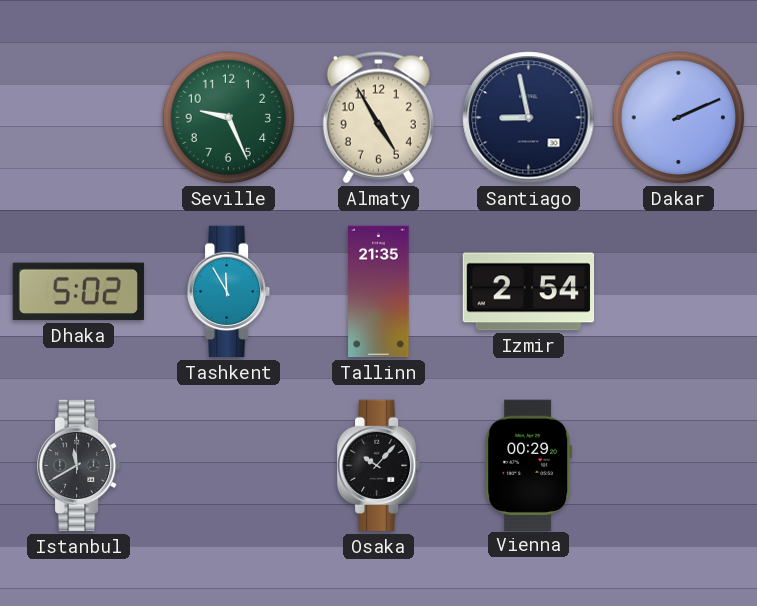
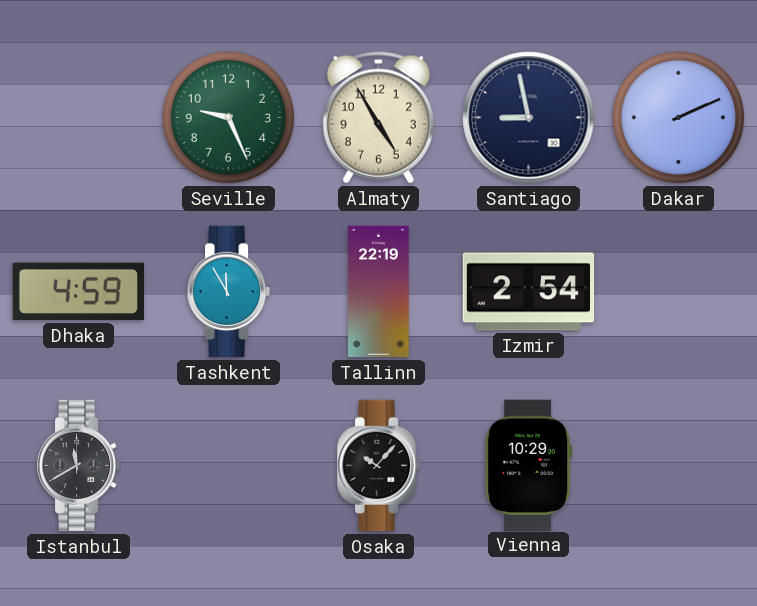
Dhaka: 5:02 -> 4:59 (78, 292)
Tallinn: 21:35 -> 22:19 (379, 292)
Vienna: 00:29 -> 10:29 (528, 465)
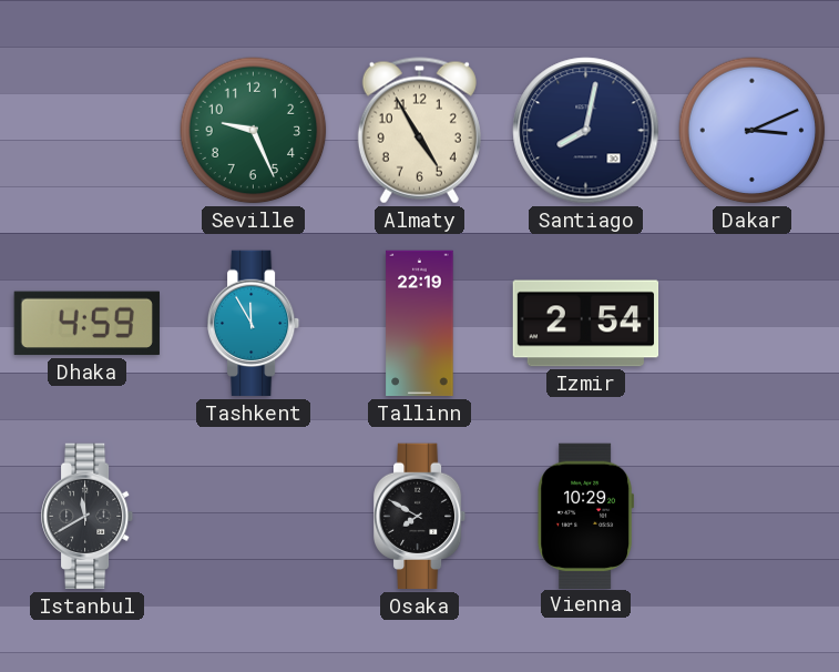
Santiago: 8:58 -> 8:02 (586, 131)
Dakar: 2:11 -> 3:11 (753, 131)
Osaka: 10:07 -> 7:50 (421, 517)
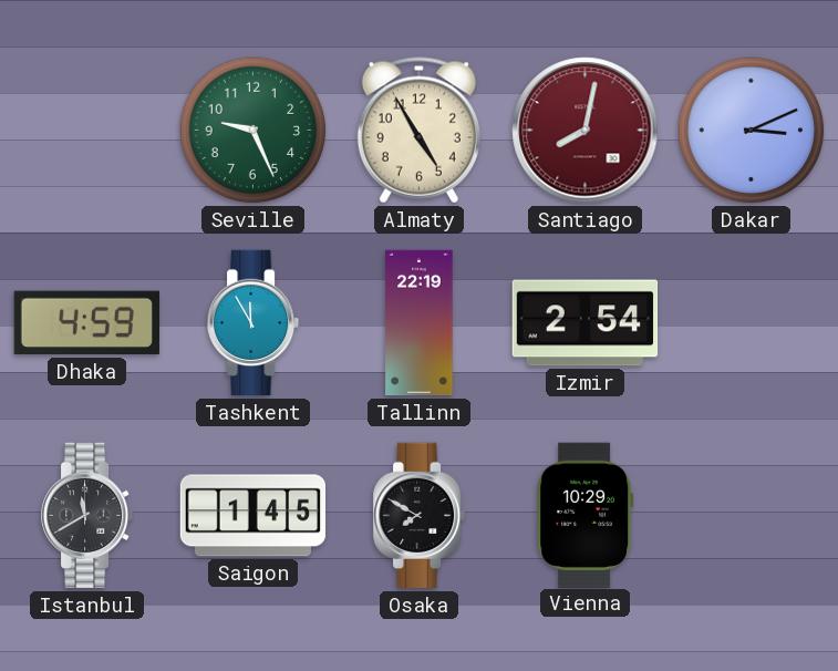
Santiago dial: navy -> burgundy (586, 131)
Saigon: none -> 1:45 (254, 516)
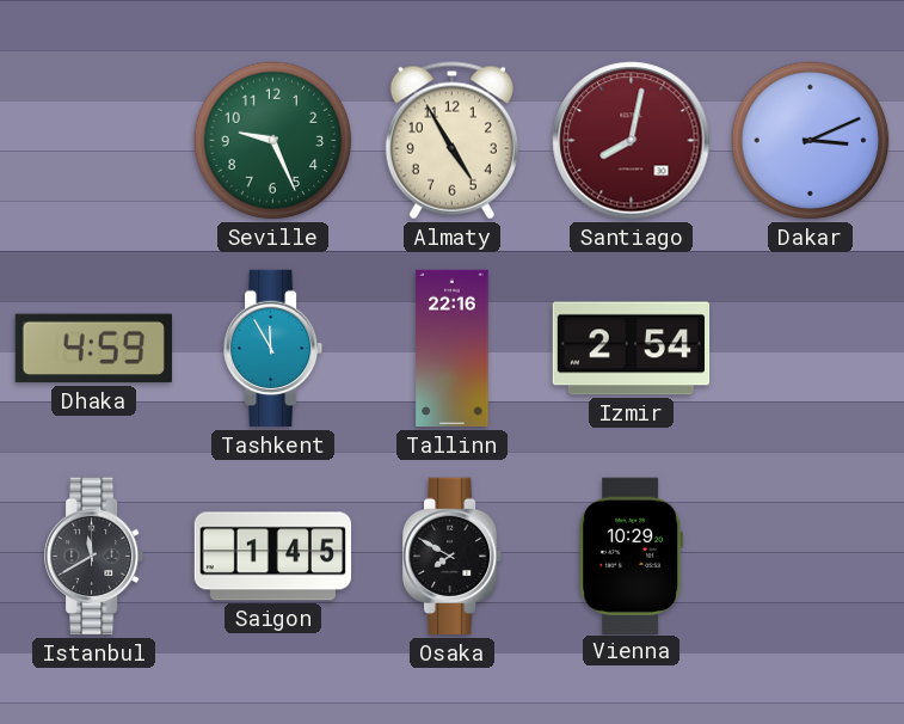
Tallinn: 22:19 -> 22:16 (453, 349)
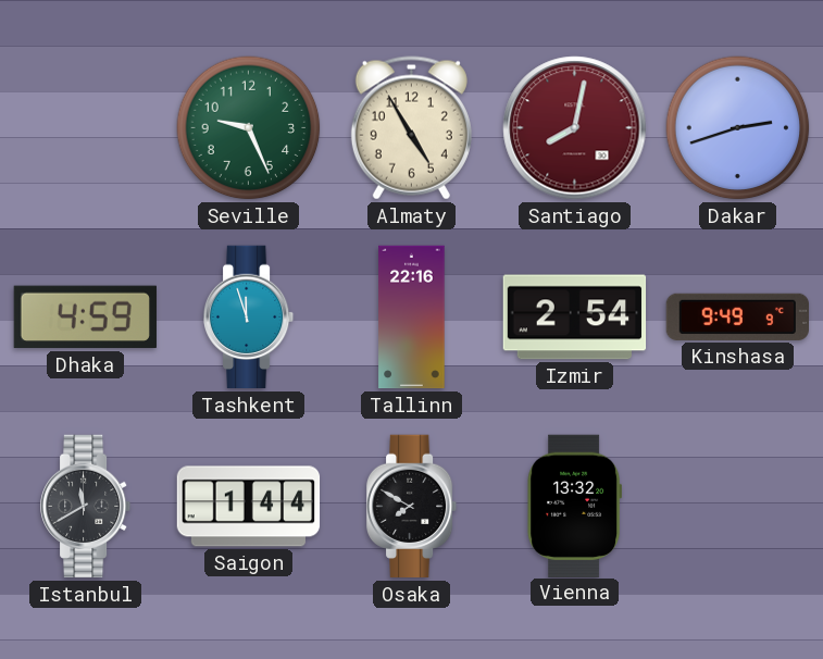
Dakar: 3:11 -> 2:42 (738, 128)
Tashkent: 11:55 -> 11:57 (250, 318)
Kinshasa: none -> 9:49 (737, 316)
Saigon: 1:45 -> 1:44 (249, 507)
Vienna: 10:29 -> 13:32 (574, 506)
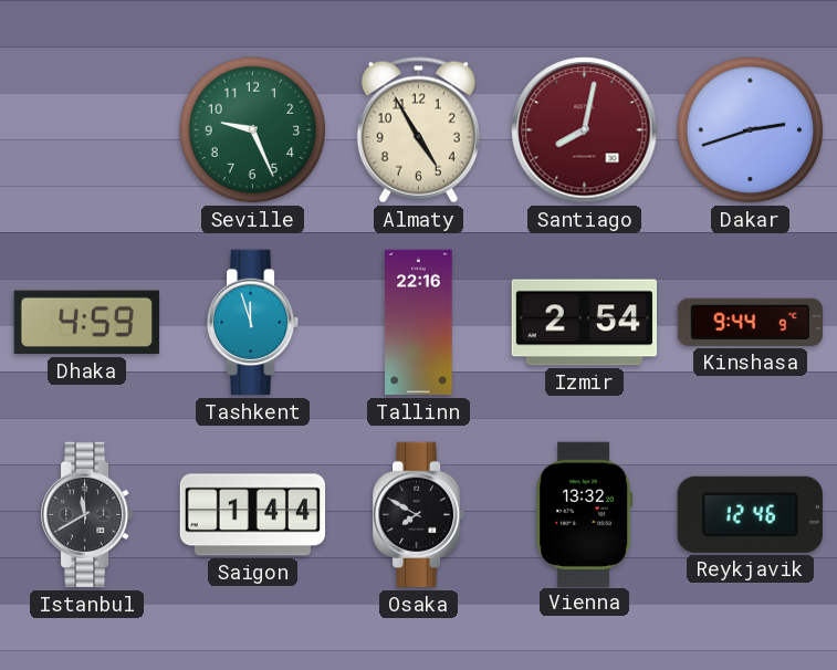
Kinshasa: 9:49 -> 9:44 (750, 322)
Reykjavik: none -> 12:46 (750, 514)
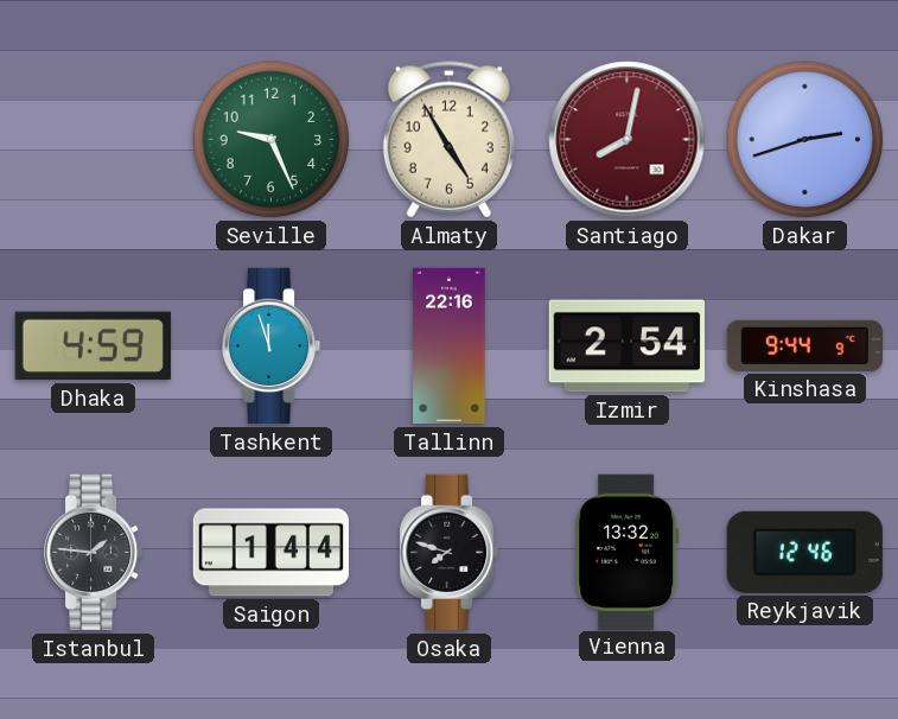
Istanbul: 11:40 -> 1:46 (95, 553)
Osaka: 7:50 -> 7:48 (451, 553)
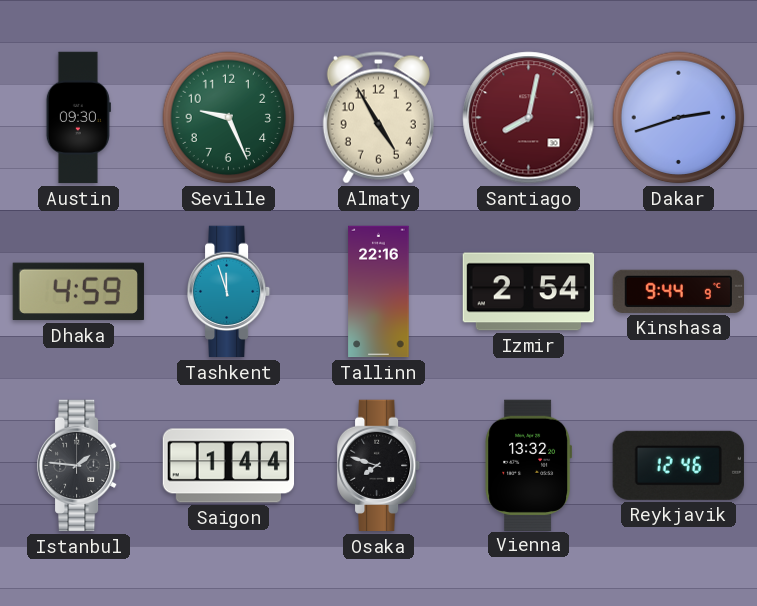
Austin: none -> 09:30 (78, 118)
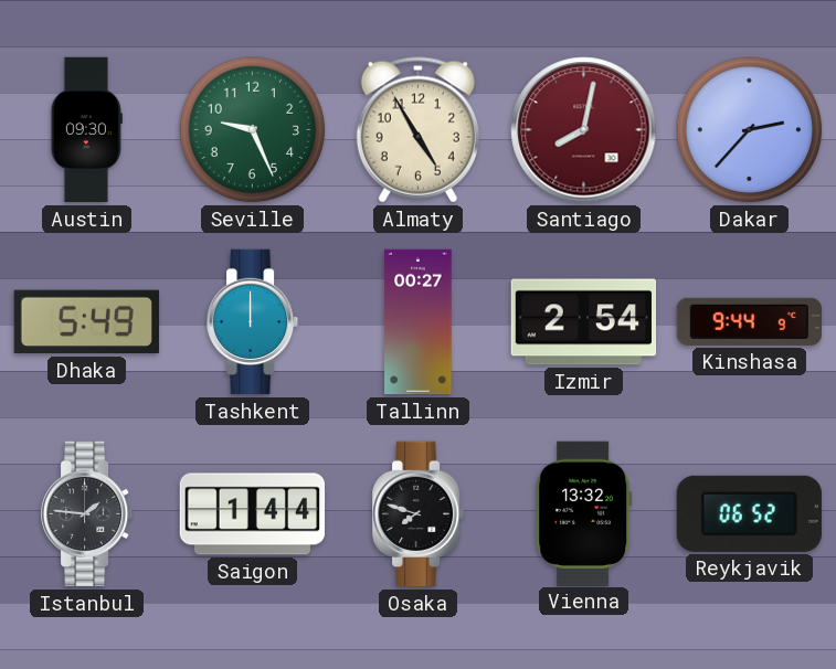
Dakar: 2:42 -> 2:37 (750, 130)
Dhaka: 4:59 -> 5:49 (86, 322)
Tashkent: 11:57 -> 12:00 (254, 322)
Tallinn: 22:16 -> 00:27 (419, 322)
Reykjavik: 12:46 -> 06:52 (749, 513)
